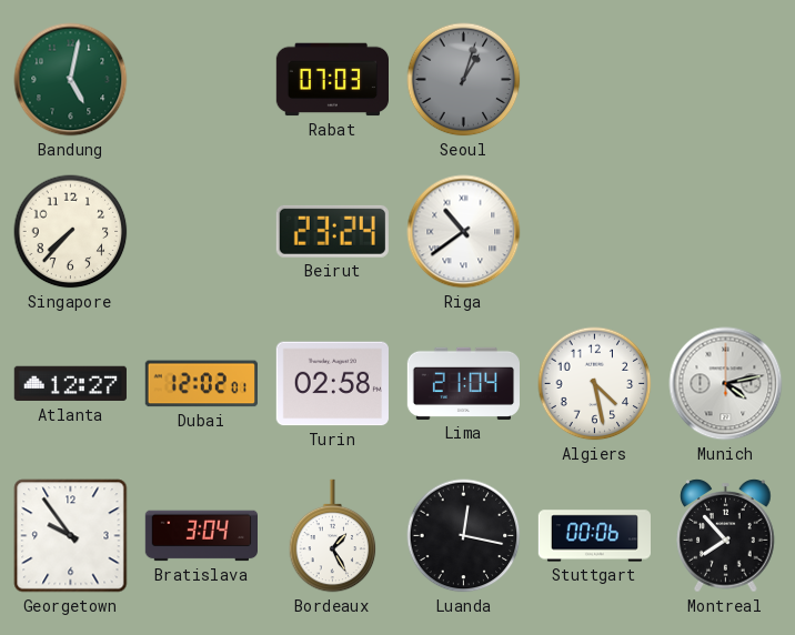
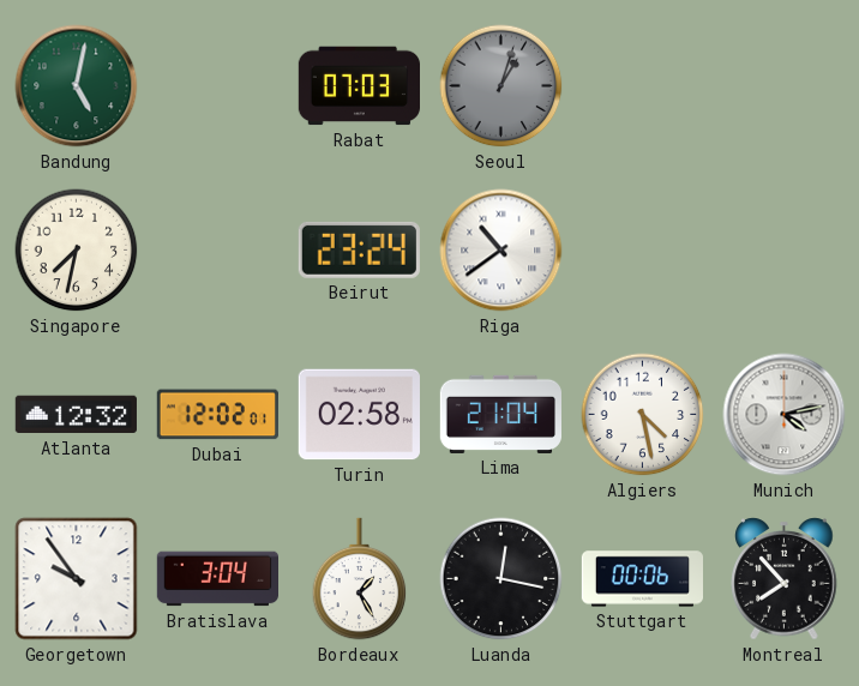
Singapore: 7:37 -> 7:32 (77, 251)
Atlanta: 12:27 -> 12:32 (76, 415)
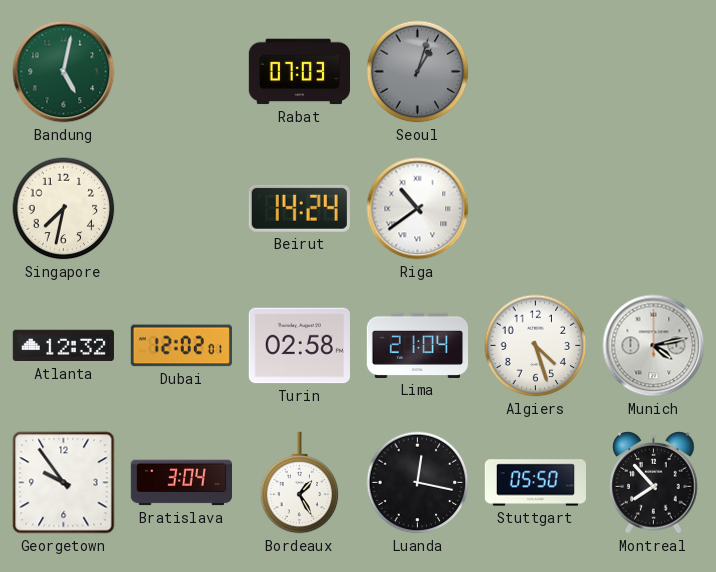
Beirut: 23:24 -> 14:24 (299, 208)
Algiers: 4:28 -> 4:27 (536, 346)
Stuttgart: 00:06 -> 05:50 (535, 483)
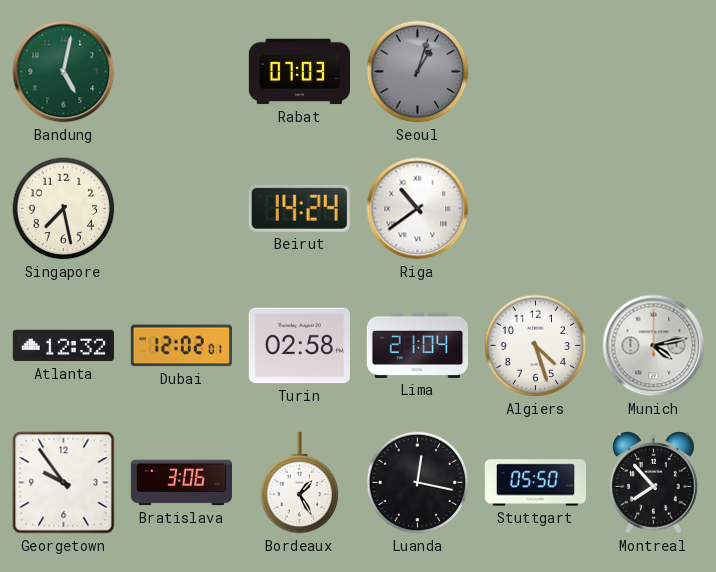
Singapore: 7:32 -> 7:28 (64, 209)
Bratislava: 3:04 -> 3:06 (181, 483)
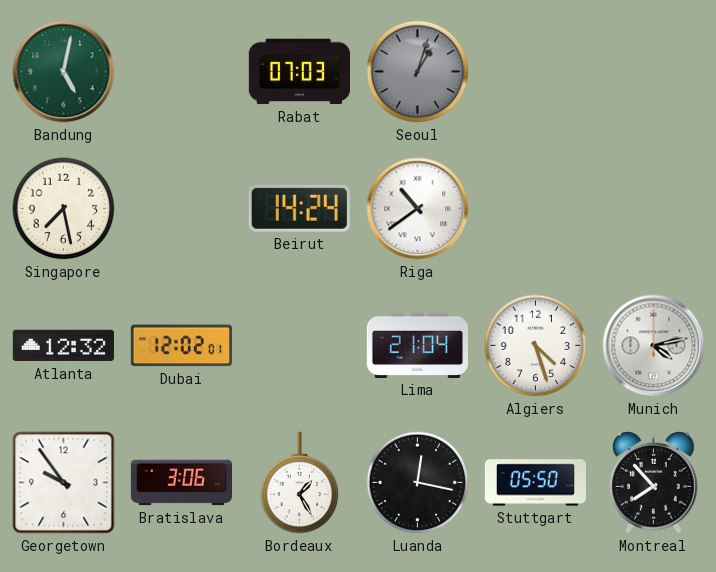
Turin: 02:58 -> none (299, 346)
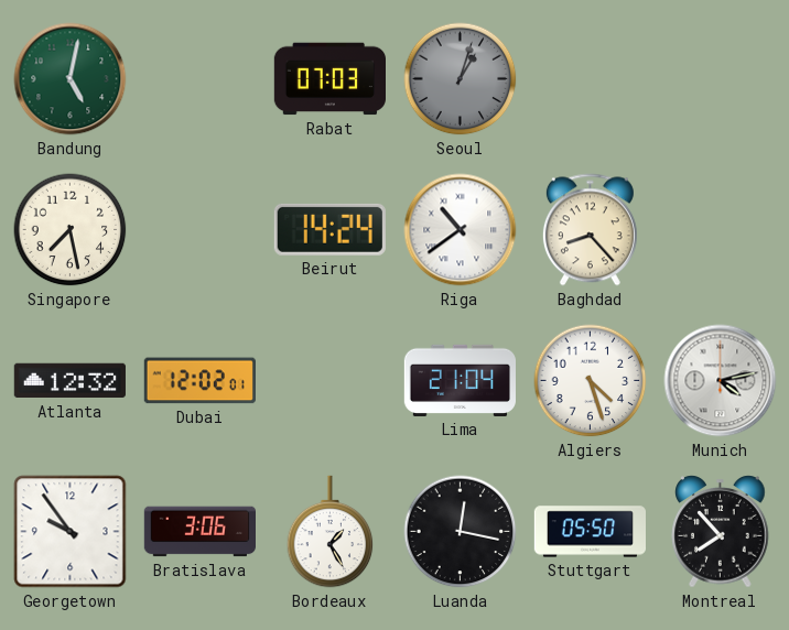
Baghdad: none -> 8:23 (590, 230)
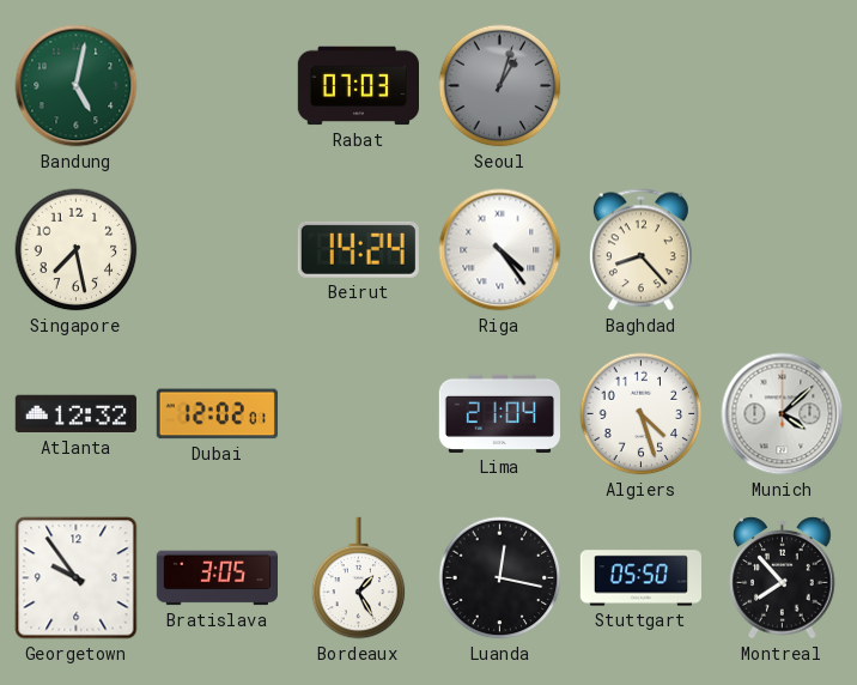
Riga: 10:39 -> 4:24 (500, 250)
Munich: 4:13 -> 4:08 (783, 414)
Bratislava: 3:06 -> 3:05 (217, 578)
